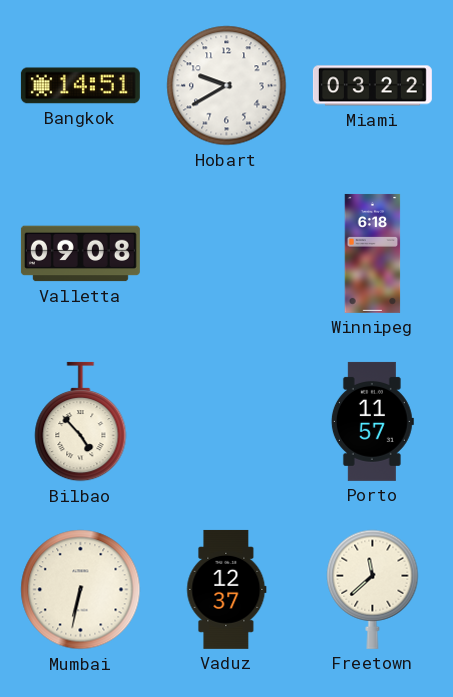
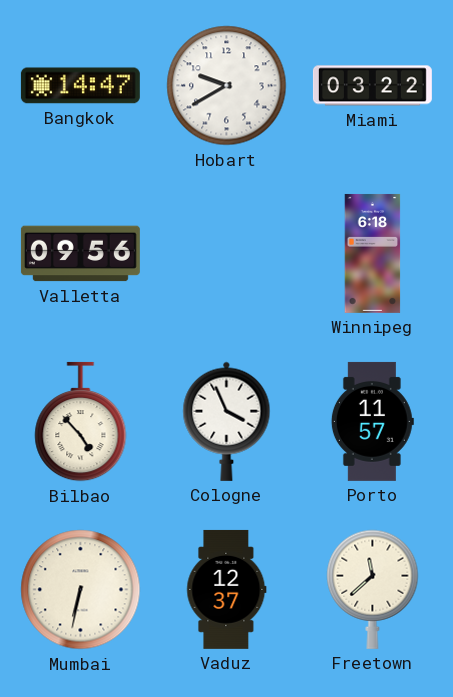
Bangkok: 14:51 -> 14:47 (80, 86)
Valletta: 09:08 -> 09:56 (80, 254)
Cologne: none -> 3:56 (227, 421)
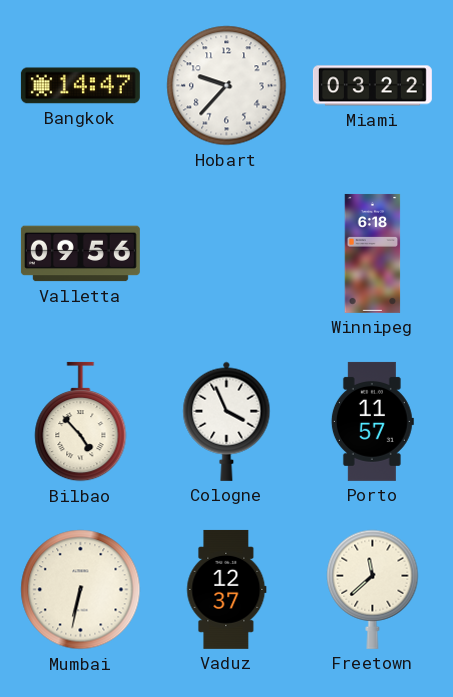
Hobart: 9:40 -> 9:37 (227, 86)
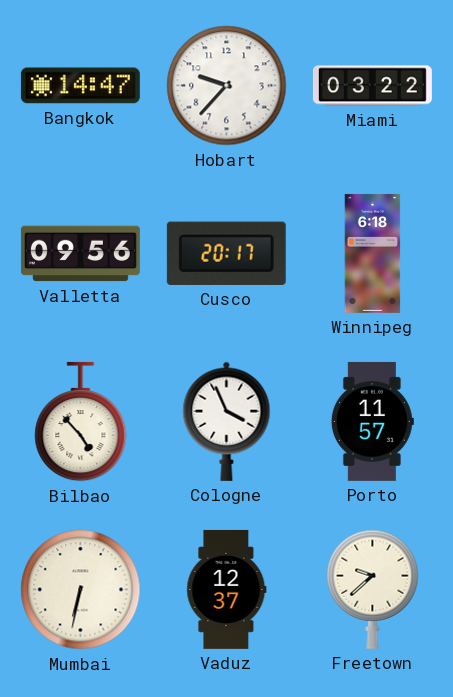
Cusco: none -> 20:17 (226, 253)
Freetown: 11:38 -> 9:38 (373, 589)
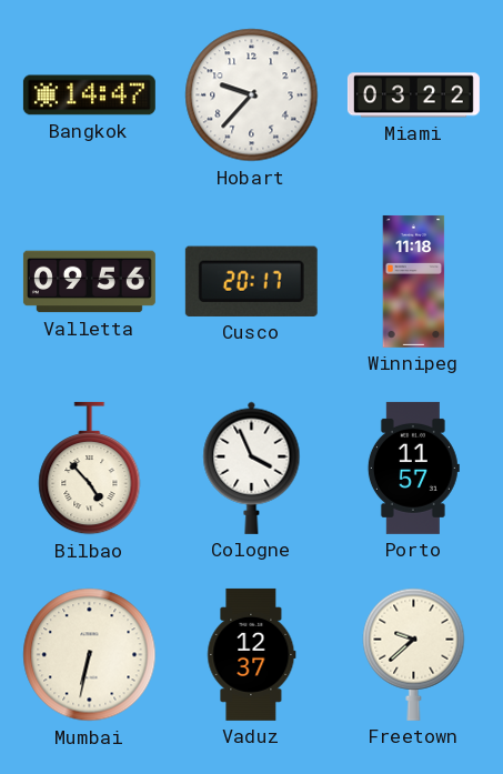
Winnipeg: 6:18 -> 11:18 (414, 281)
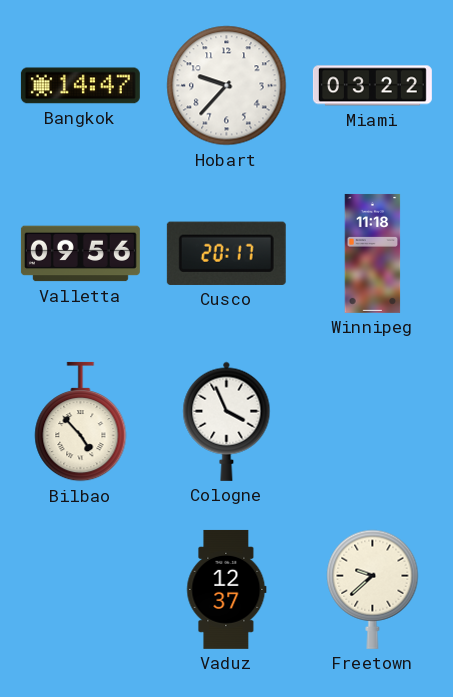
Porto: 11:57 -> none (413, 468)
Mumbai: 6:32 -> none (90, 655)
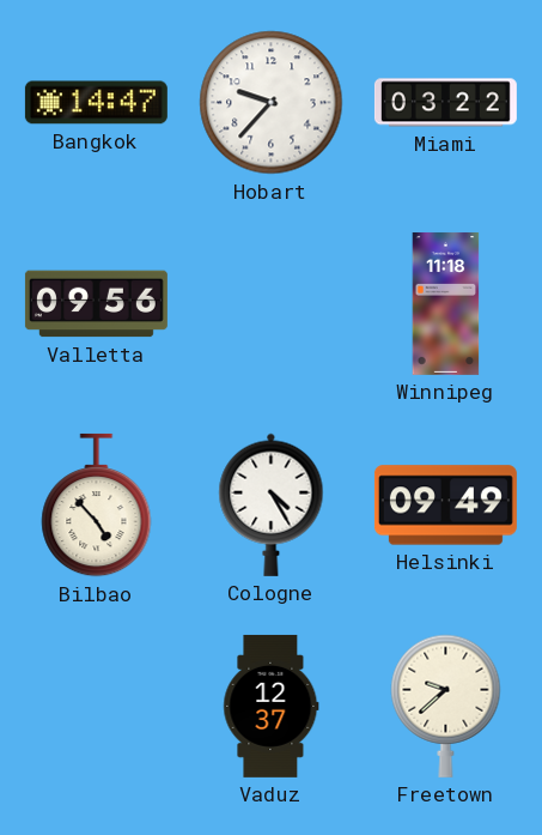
Cusco: 20:17 -> none (226, 253)
Cologne: 3:56 -> 4:25 (272, 504)
Helsinki: none -> 09:49 (445, 506)
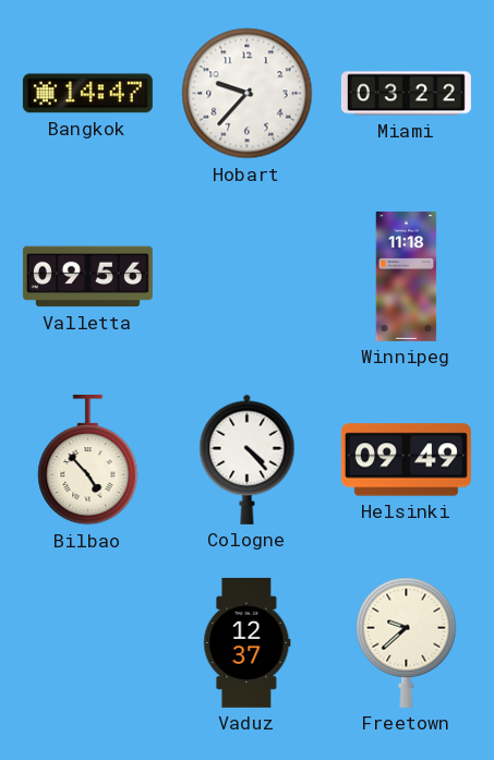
Cologne: 4:25 -> 4:23 (248, 459)
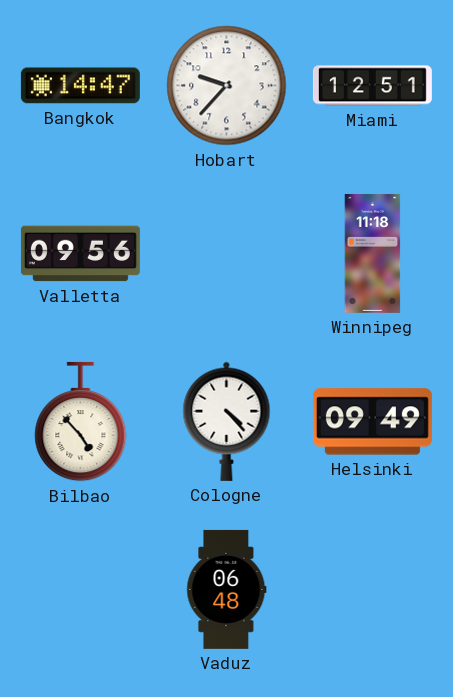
Miami: 03:22 -> 12:51 (372, 86)
Vaduz: 12:37 -> 06:48 (227, 589)
Freetown: 9:38 -> none (407, 642)
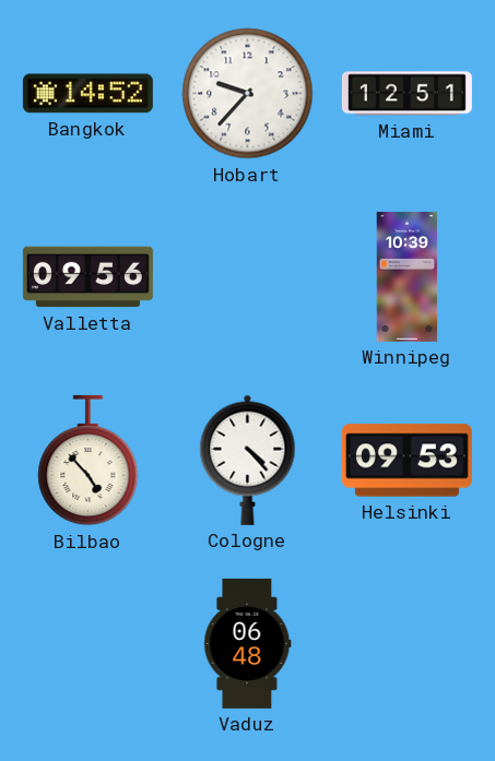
Bangkok: 14:47 -> 14:52 (87, 94)
Winnipeg: 11:18 -> 10:39 (408, 276)
Helsinki: 09:49 -> 09:53 (406, 461)
